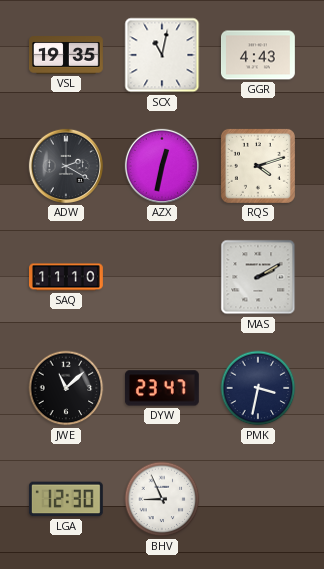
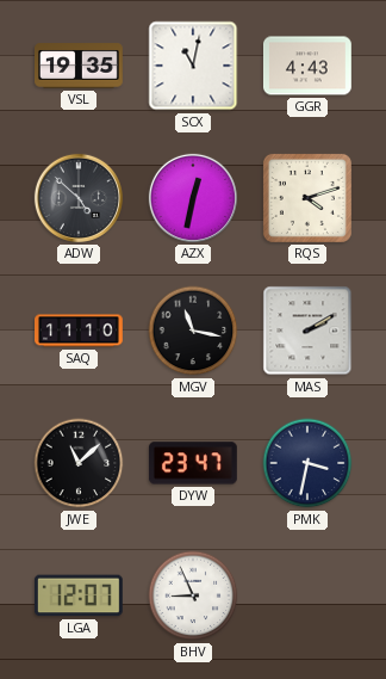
ADW: 2:20 -> 4:52 (79, 198)
MGV: none -> 11:17 (193, 331)
LGA: 12:30 -> 12:07 (79, 595)
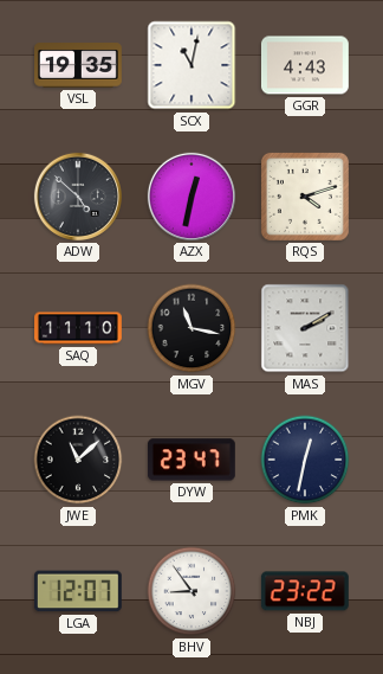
PMK: 3:32 -> 12:32 (305, 460)
BHV: 8:56 -> 8:54 (191, 591)
NBJ: none -> 23:22 (305, 591)
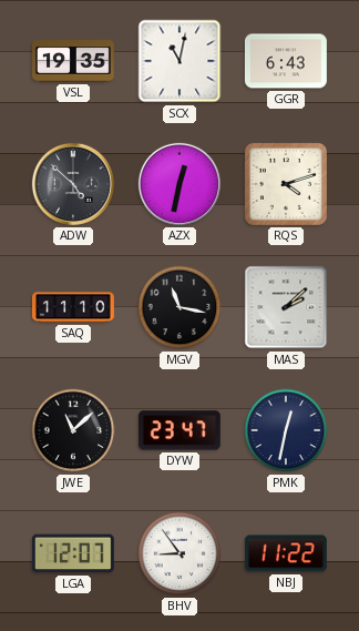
GGR: 4:43 -> 6:43 (286, 61)
MAS: 2:10 -> 2:08 (286, 307)
NBJ: 23:22 -> 11:22 (286, 553)
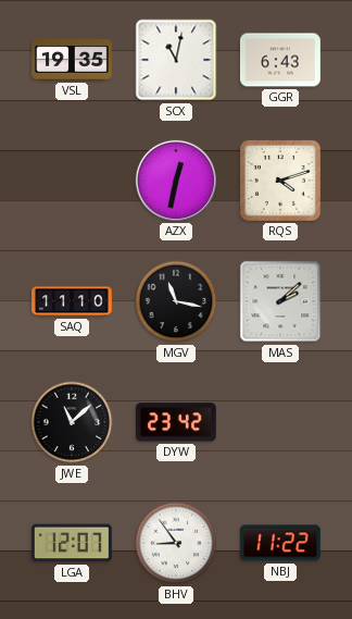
ADW: 4:52 -> none (73, 184)
DYW: 23:47 -> 23:42 (176, 422)
PMK: 12:32 -> none (286, 430)
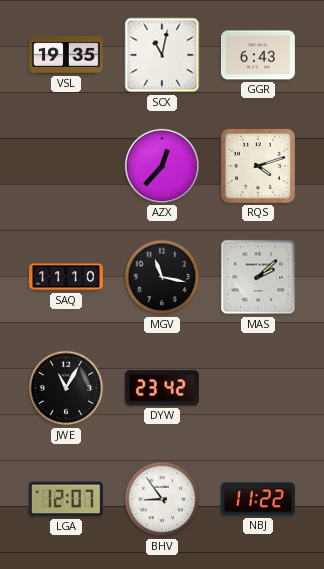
AZX: 12:32 -> 12:37 (162, 166)
JWE: 11:08 -> 11:05 (66, 388)
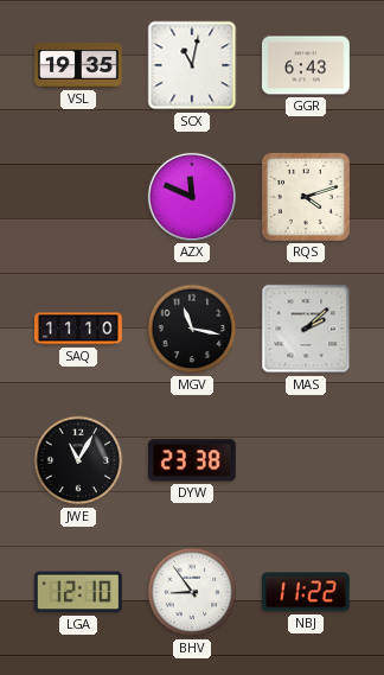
AZX: 12:37 -> 11:49 (192, 197)
DYW: 23:42 -> 23:38 (192, 460)
LGA: 12:07 -> 12:10 (78, 592)
